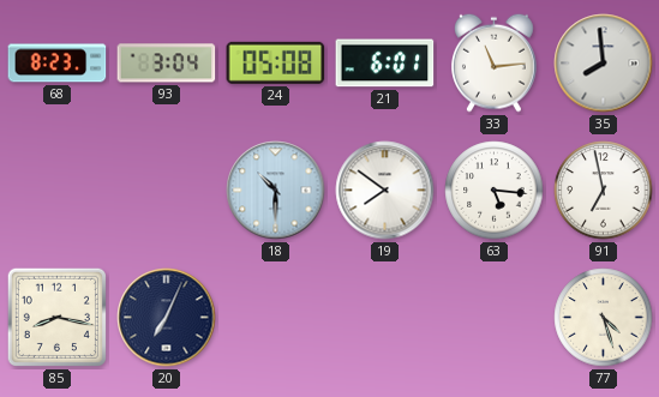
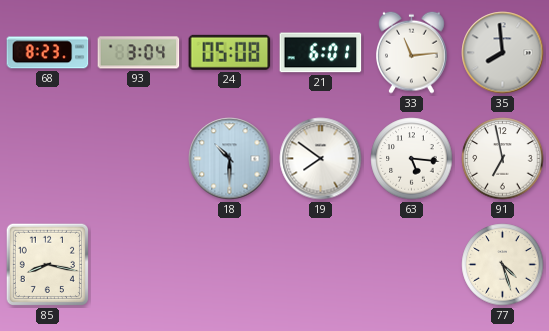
20: 7:04 -> none (167, 318)
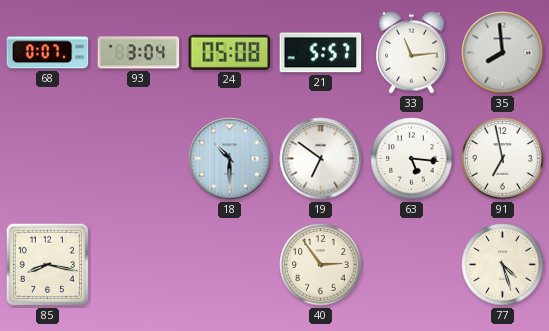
68: 8:23 -> 0:07 (48, 53)
21: 6:01 -> 5:57 (321, 53)
19: 7:51 -> 6:51 (321, 159)
40: none -> 2:54 (321, 265)
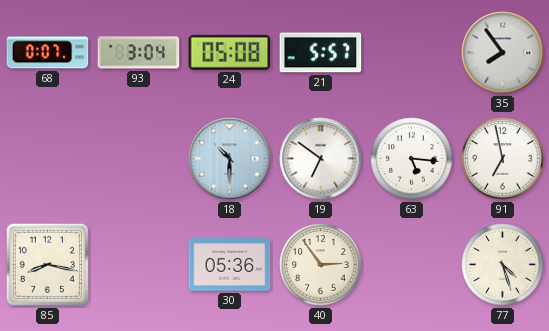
33: 11:14 -> none (412, 52)
35: 7:59 -> 7:54 (503, 53)
30: none -> 05:36 (230, 265)
